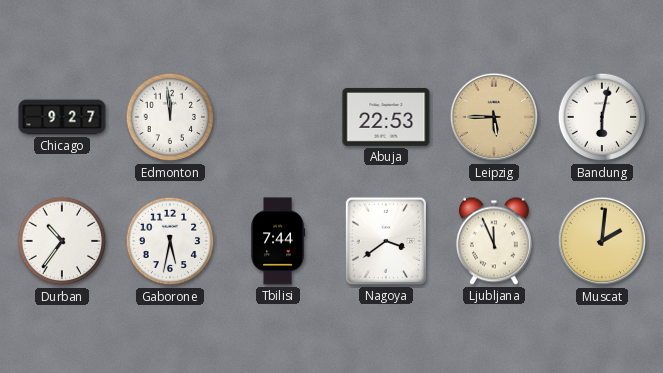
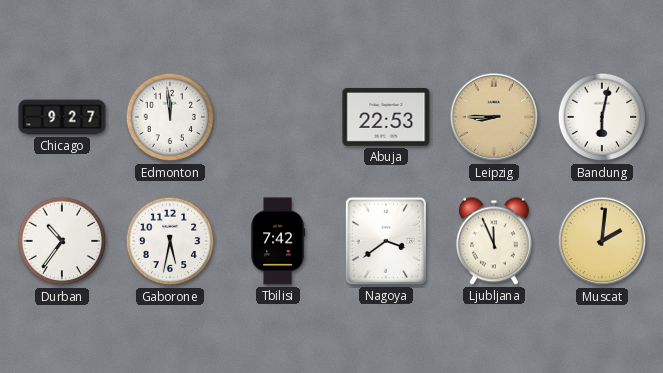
Leipzig: 5:45 -> 8:45 (494, 117)
Tbilisi: 7:44 -> 7:42 (279, 241)
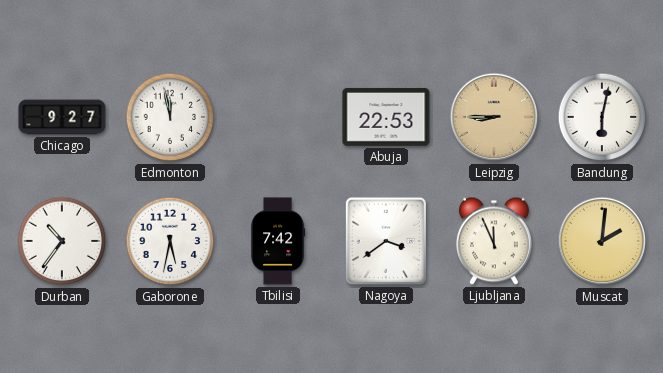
Edmonton: 11:59 -> 11:58 (170, 117)
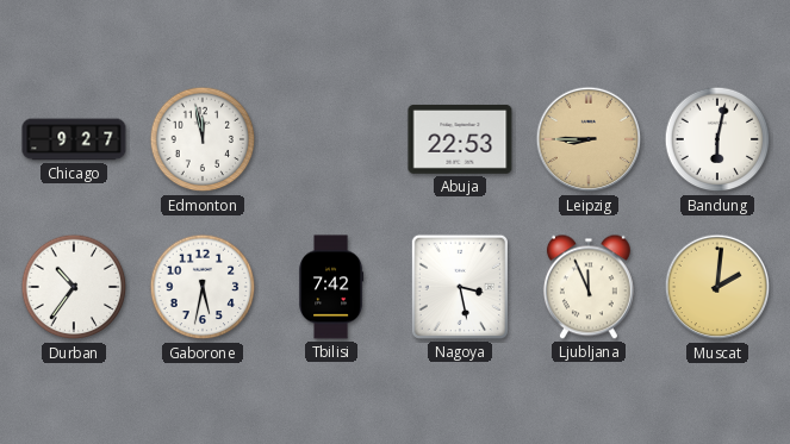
Nagoya: 3:39 -> 3:28 (460, 287)
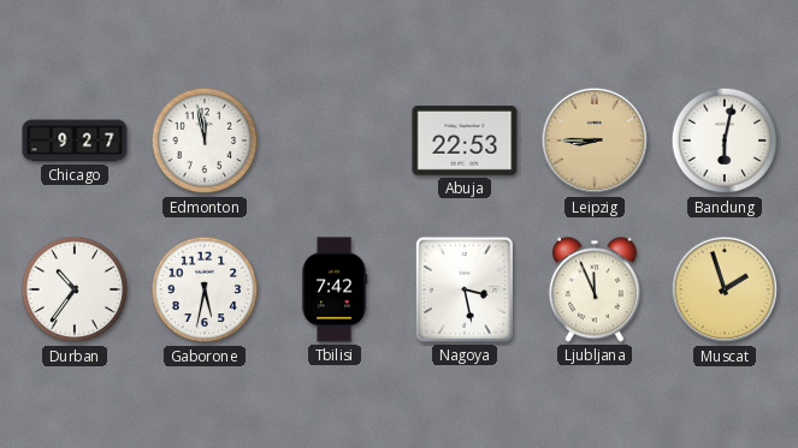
Muscat: 2:01 -> 1:57 (725, 289)
